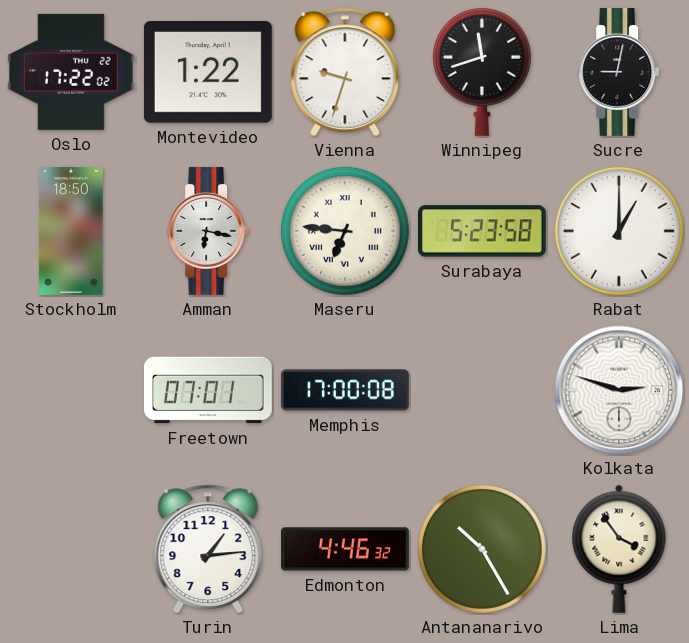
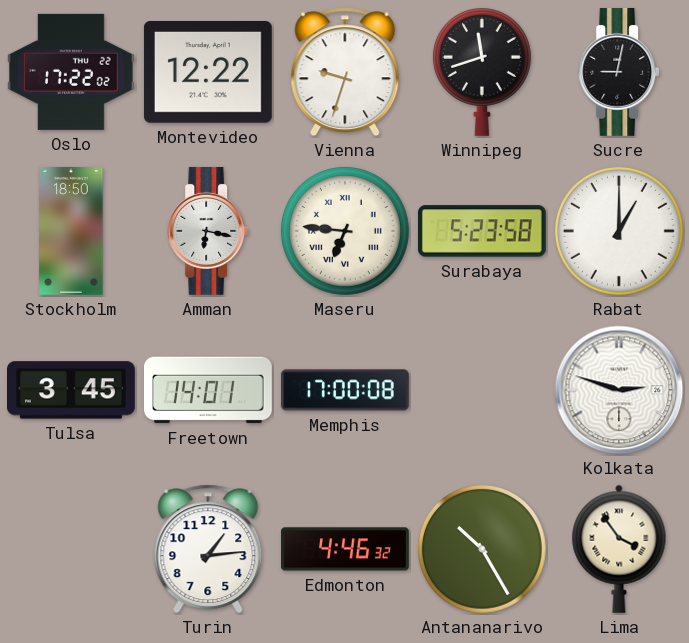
Montevideo: 1:22 -> 12:22 (208, 73)
Tulsa: none -> 3:45 (72, 390)
Freetown: 07:01 -> 14:01 (208, 390)
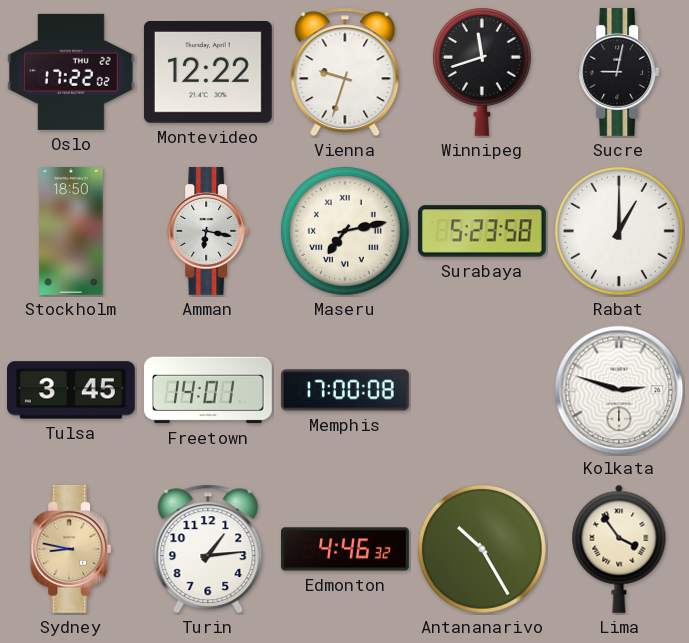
Maseru: 6:46 -> 7:13 (346, 232)
Sydney: none -> 8:47 (71, 549)
